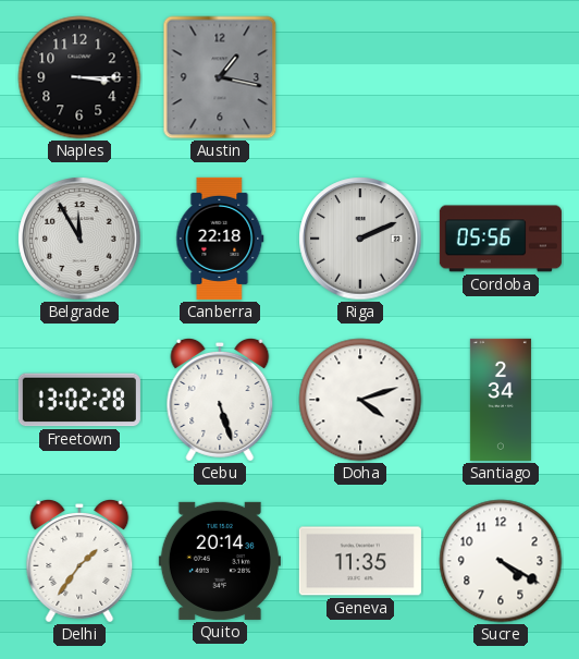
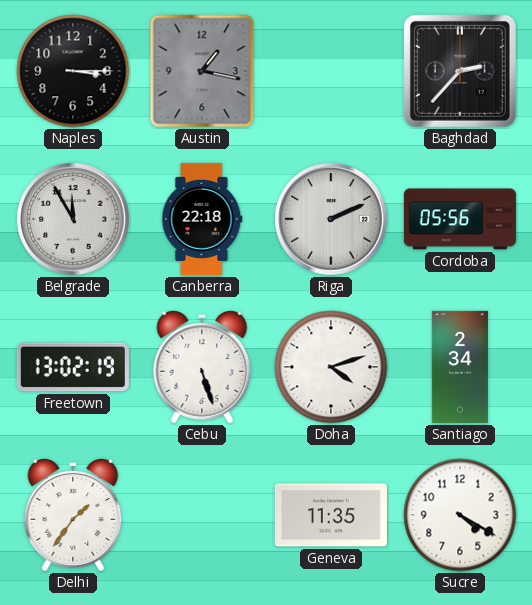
Baghdad: none -> 2:37 (460, 71)
Freetown: 13:02:28 -> 13:02:19 (73, 367)
Quito: 20:14 -> none (220, 561)
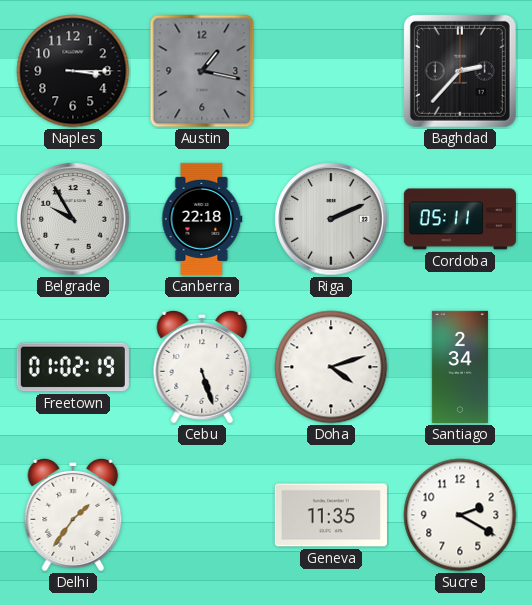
Belgrade: 11:55 -> 9:55 (73, 219)
Cordoba: 05:56 -> 05:11 (460, 219)
Freetown: 13:02 -> 01:02 (73, 367)
Sucre: 4:20 -> 2:20 (460, 515)
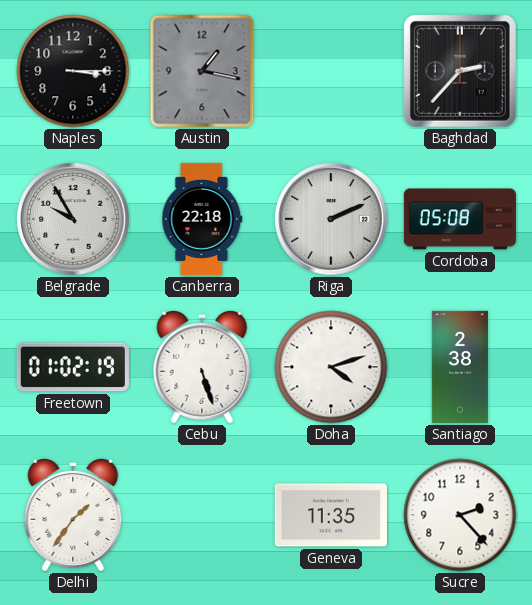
Cordoba: 05:11 -> 05:08 (460, 219)
Santiago: 2:34 -> 2:38 (460, 367)
Sucre: 2:20 -> 2:23 (460, 515)
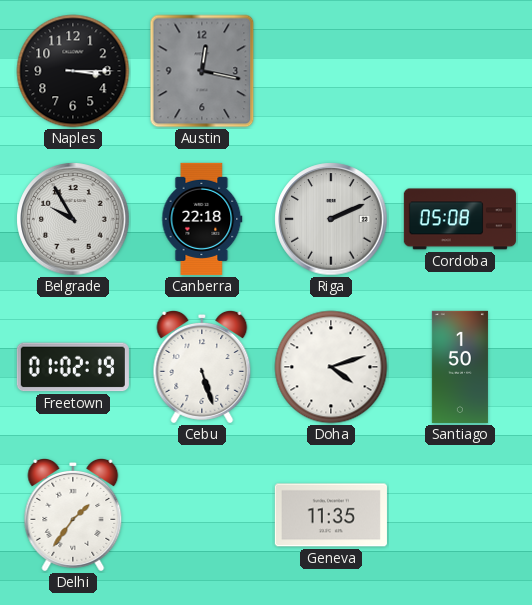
Austin: 1:17 -> 12:17 (202, 71)
Baghdad: 2:37 -> none (460, 71)
Santiago: 2:38 -> 1:50 (460, 367)
Sucre: 2:23 -> none (460, 515)
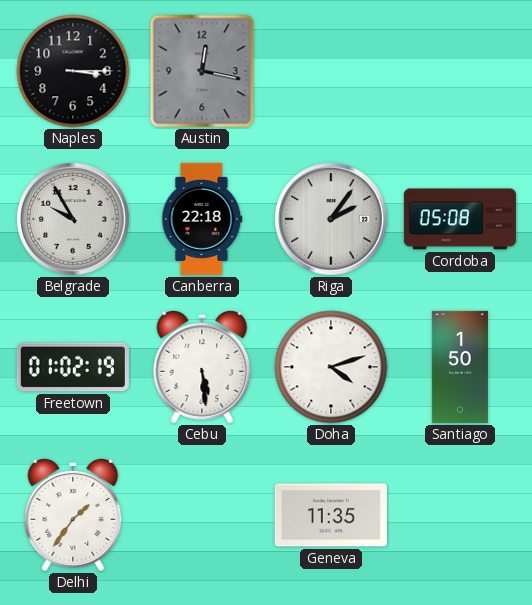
Riga: 2:11 -> 2:06 (331, 219)
Cebu: 5:27 -> 5:29 (202, 368)
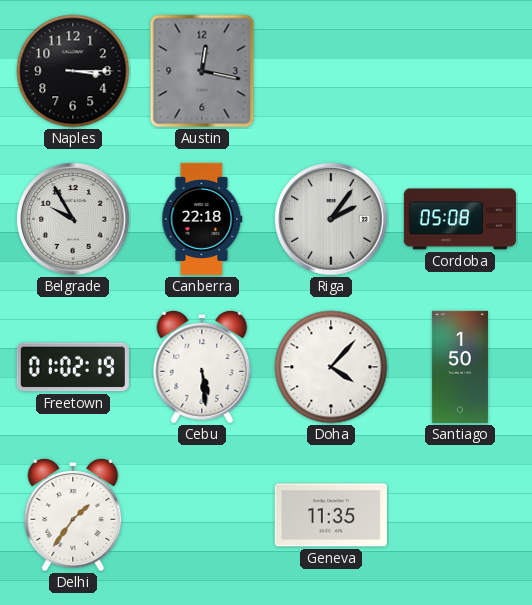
Doha: 4:12 -> 4:07 (331, 367)
